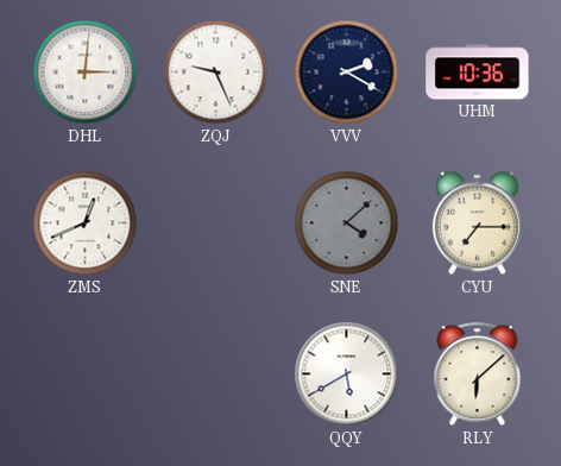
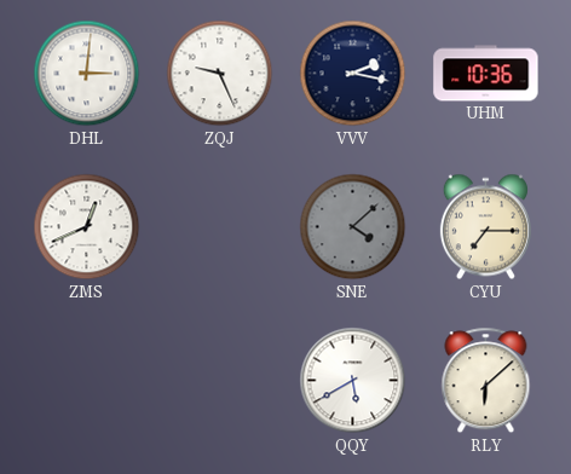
VVV: 2:20 -> 2:17 (353, 74)
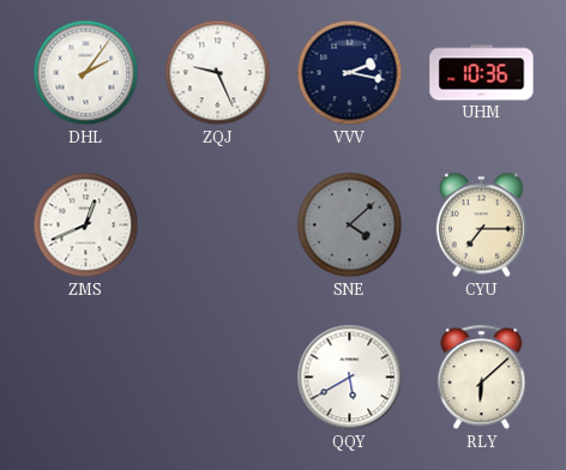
DHL: 3:01 -> 2:06 (86, 73)
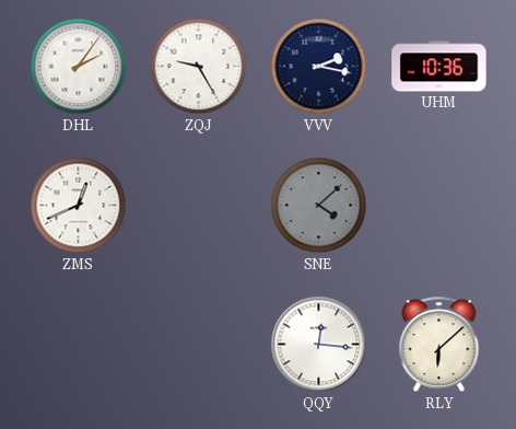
ZQJ: 9:26 -> 9:25 (199, 67)
CYU: 7:15 -> none (481, 225)
QQY: 5:40 -> 12:16 (319, 345)
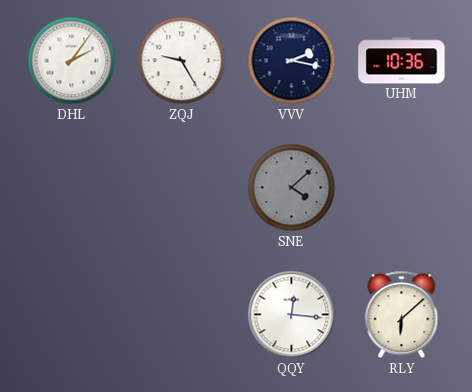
ZMS: 12:41 -> none (79, 206)
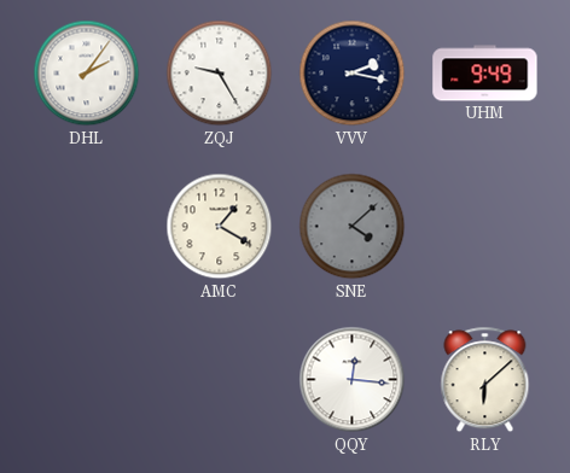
UHM: 10:36 -> 9:49 (485, 74)
AMC: none -> 1:20 (220, 227)
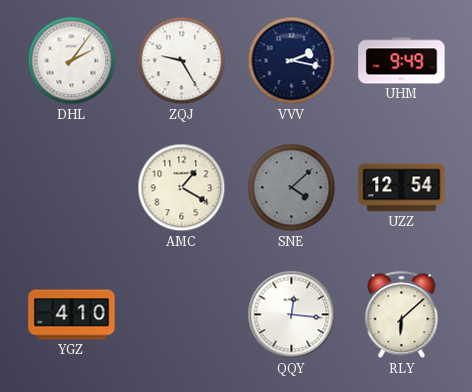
UZZ: none -> 12:54 (402, 188)
YGZ: none -> 4:10 (72, 315)
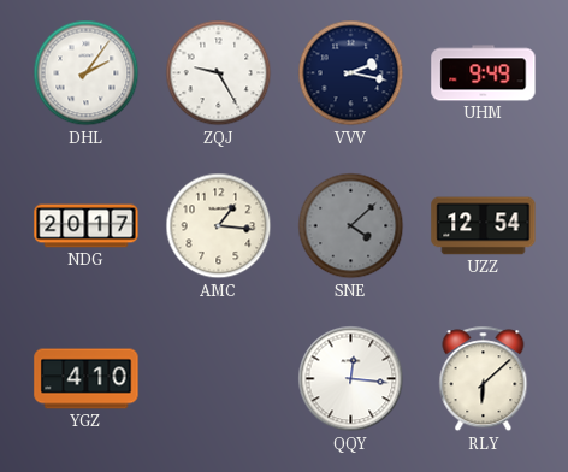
NDG: none -> 20:17 (87, 226)
AMC: 1:20 -> 1:16 (219, 226)
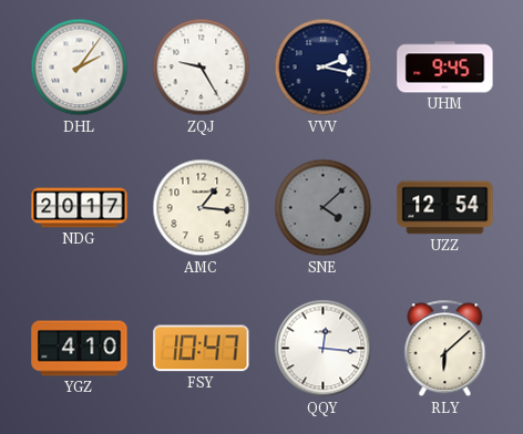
UHM: 9:49 -> 9:45 (445, 68)
FSY: none -> 10:47 (202, 349)
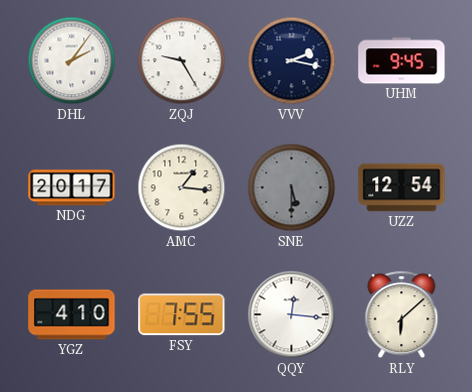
SNE: 4:08 -> 5:30 (292, 188)
FSY: 10:47 -> 7:55 (182, 315)
